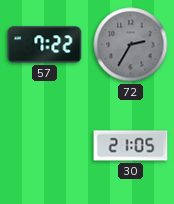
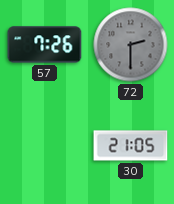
57: 7:22 -> 7:26 (45, 45)
72: 2:35 -> 2:30 (131, 45)
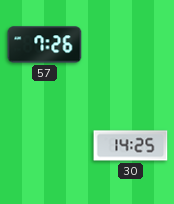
72: 2:30 -> none (131, 45)
30: 21:05 -> 14:25 (131, 146)
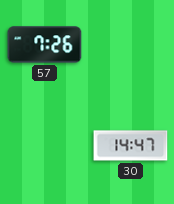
30: 14:25 -> 14:47 (131, 146)
